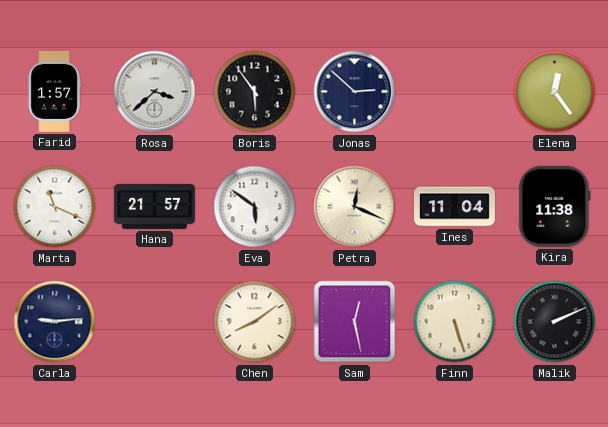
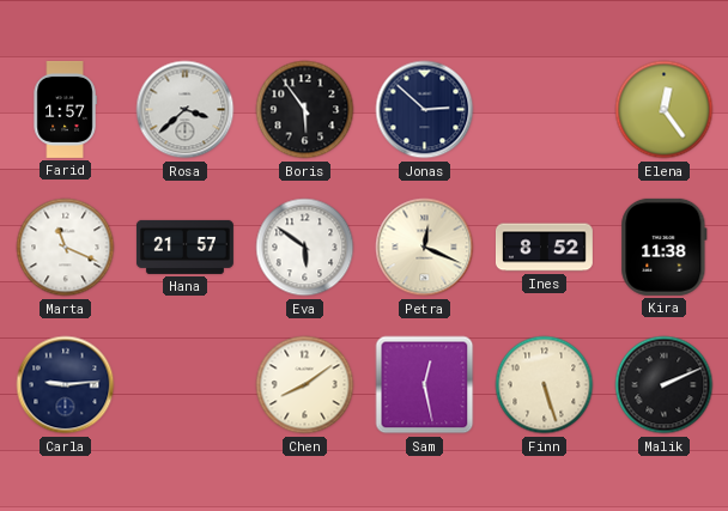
Ines: 11:04 -> 8:52 (544, 248)
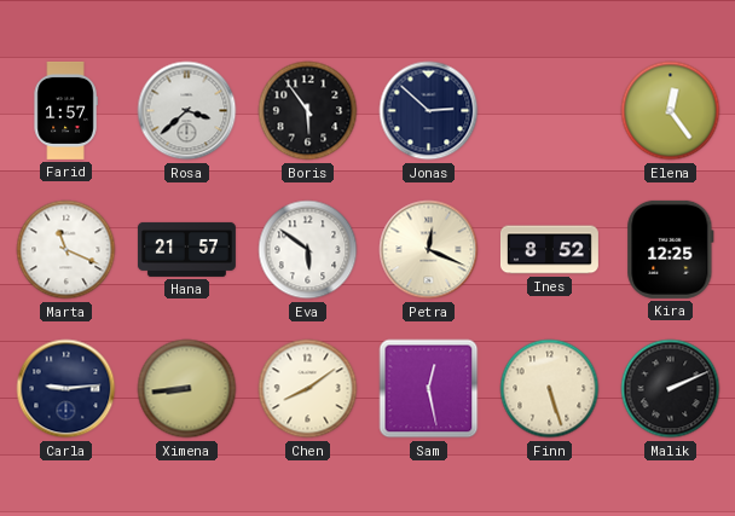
Kira: 11:38 -> 12:25 (671, 249)
Ximena: none -> 8:44 (187, 389)
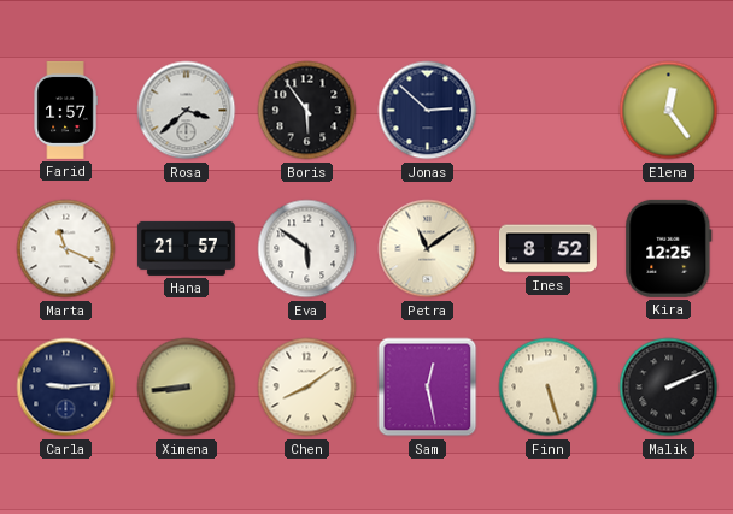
Petra: 12:19 -> 11:09 (428, 249)
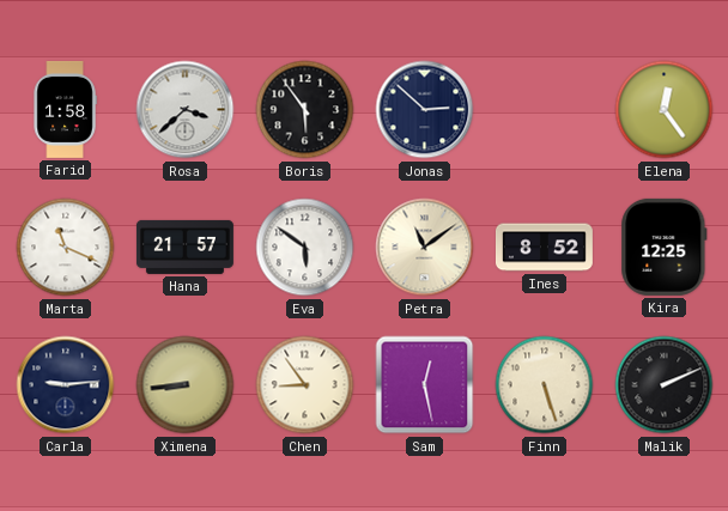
Farid: 1:57 -> 1:58 (65, 109)
Chen: 8:09 -> 8:54 (305, 385)
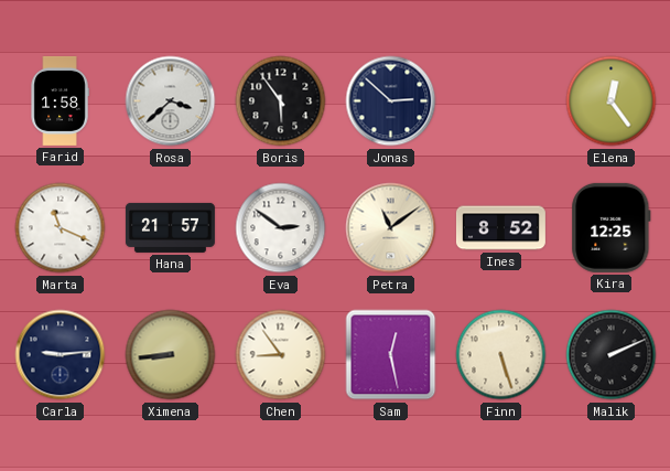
Eva: 5:51 -> 2:51 (281, 228)
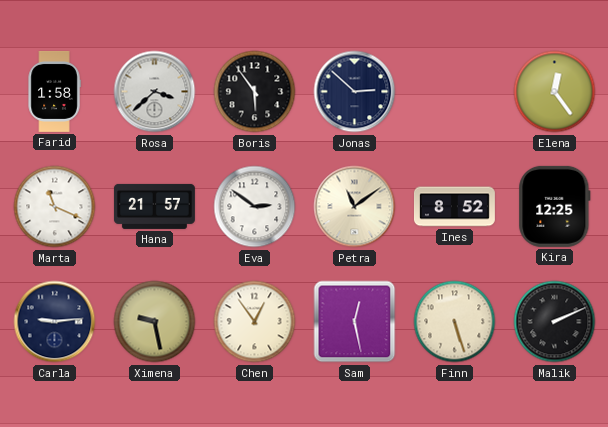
Ximena: 8:44 -> 9:28 (155, 322)
Chen: 8:54 -> 12:54 (255, 322)
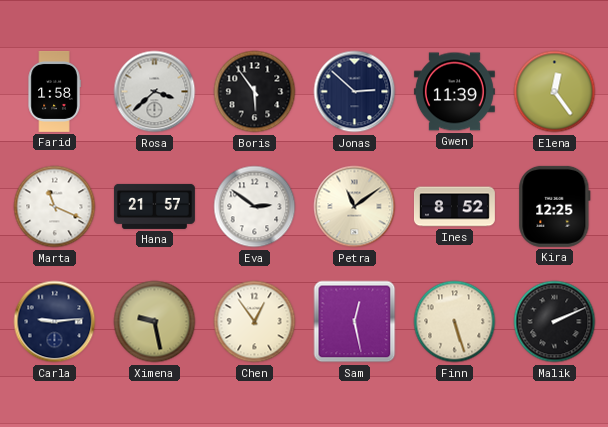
Gwen: none -> 11:39 (454, 92)
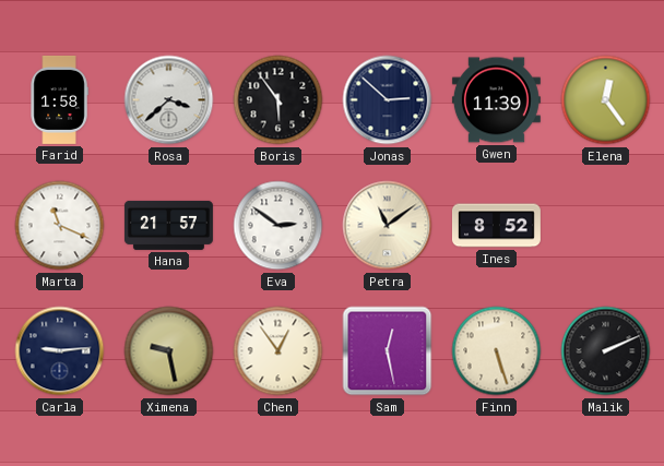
Kira: 12:25 -> none (555, 206)
